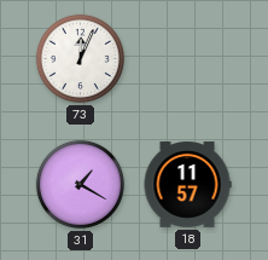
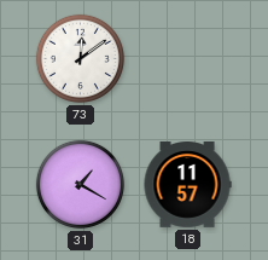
73: 12:04 -> 12:09 (80, 58)
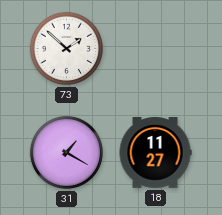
73: 12:09 -> 1:52 (66, 48)
18: 11:57 -> 11:27 (155, 153)
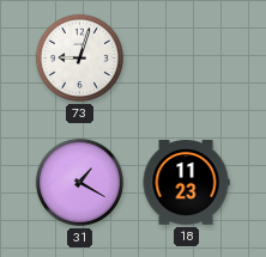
73: 1:52 -> 9:03 (79, 57)
18: 11:27 -> 11:23 (186, 183)
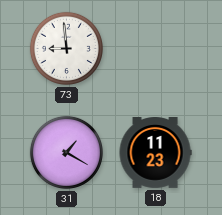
73: 9:03 -> 8:59 (66, 48)
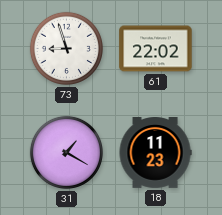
73: 8:59 -> 8:57 (66, 48)
61: none -> 22:02 (156, 49)
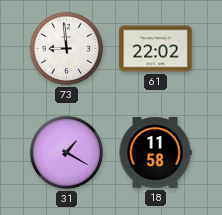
73: 8:57 -> 8:59 (66, 48)
18: 11:23 -> 11:58 (155, 153)
